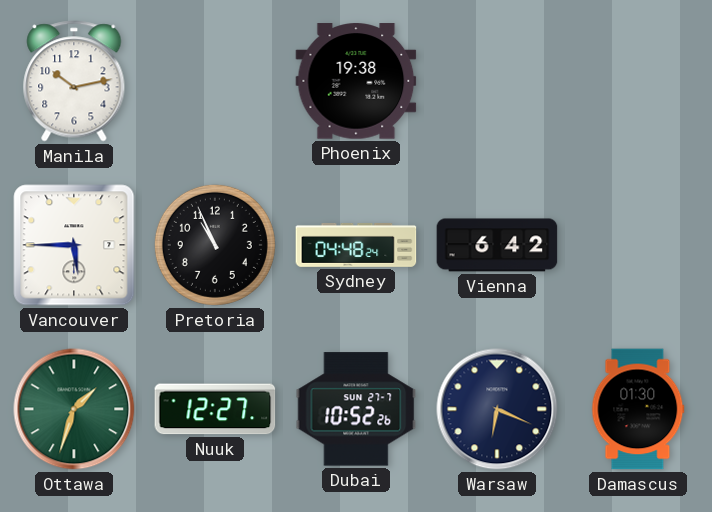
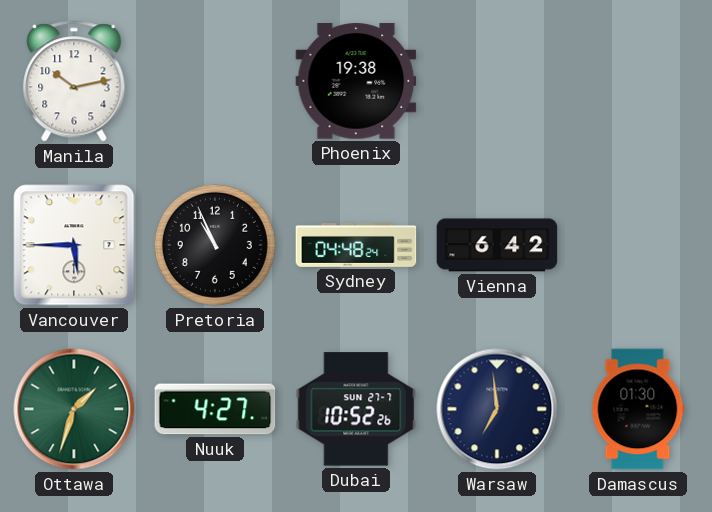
Nuuk: 12:27 -> 4:27 (215, 409)
Warsaw: 6:19 -> 6:59 (497, 409)
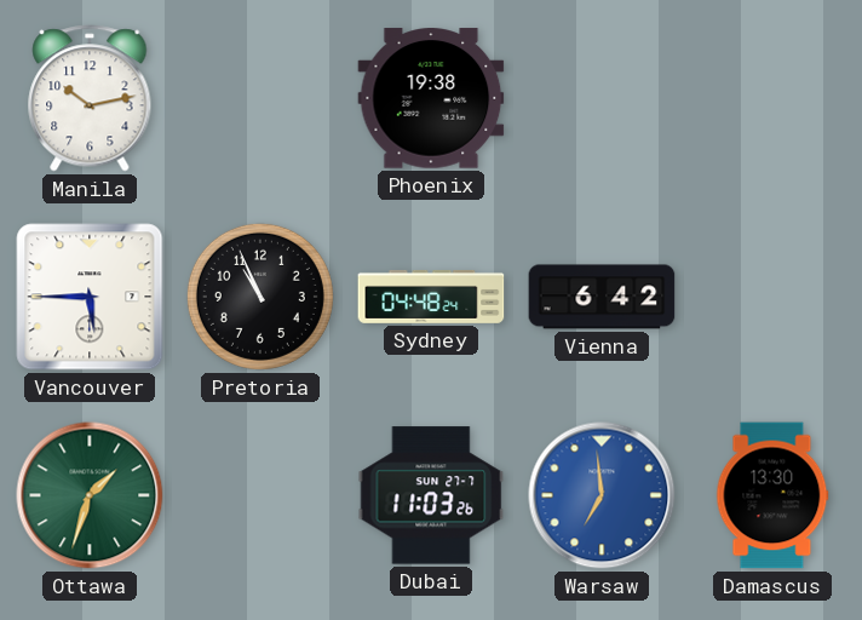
Nuuk: 4:27 -> none (215, 409)
Dubai: 10:52 -> 11:03 (431, 495)
Warsaw dial: navy -> blue (602, 495)
Damascus: 01:30 -> 13:30 (772, 495)
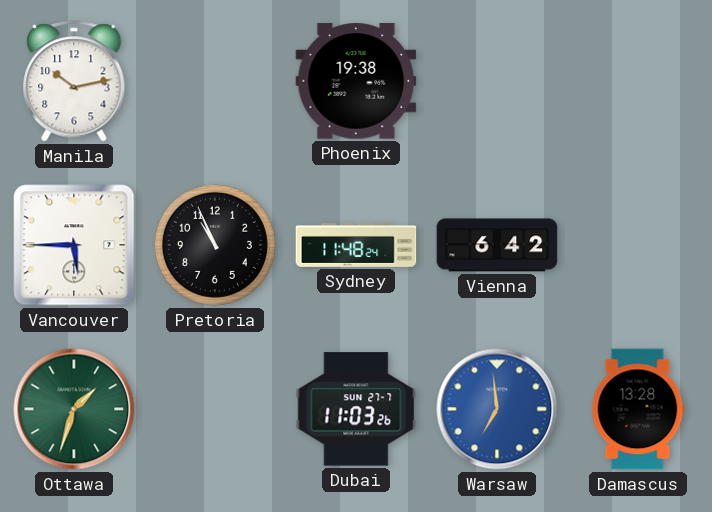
Sydney: 04:48 -> 11:48 (356, 245)
Damascus: 13:30 -> 13:28 (638, 409)
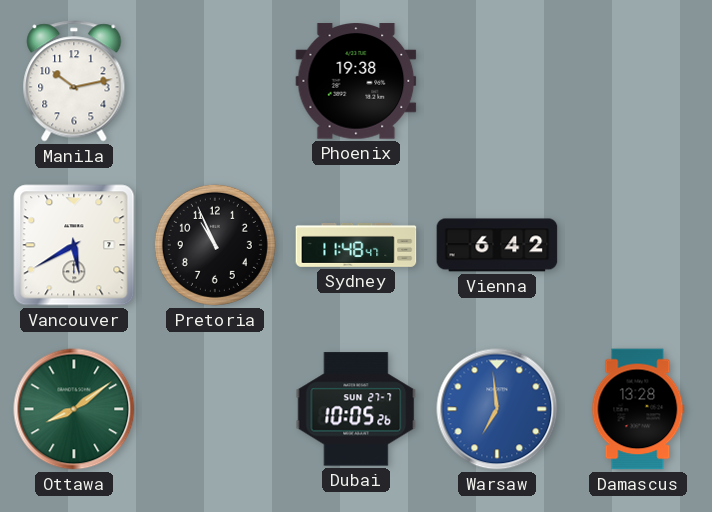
Vancouver: 5:45 -> 5:40 (74, 245)
Sydney: 11:48:24 -> 11:48:47 (356, 245)
Ottawa: 1:33 -> 8:09 (74, 409)
Dubai: 11:03 -> 10:05 (356, 409)
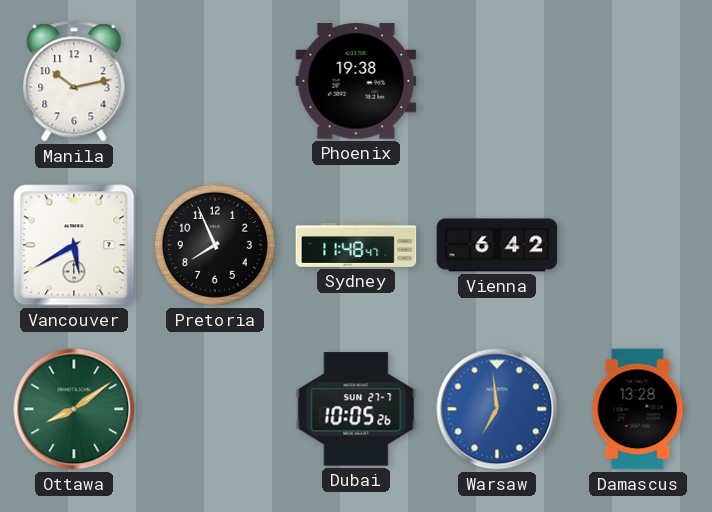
Pretoria: 10:56 -> 7:56 (215, 245)
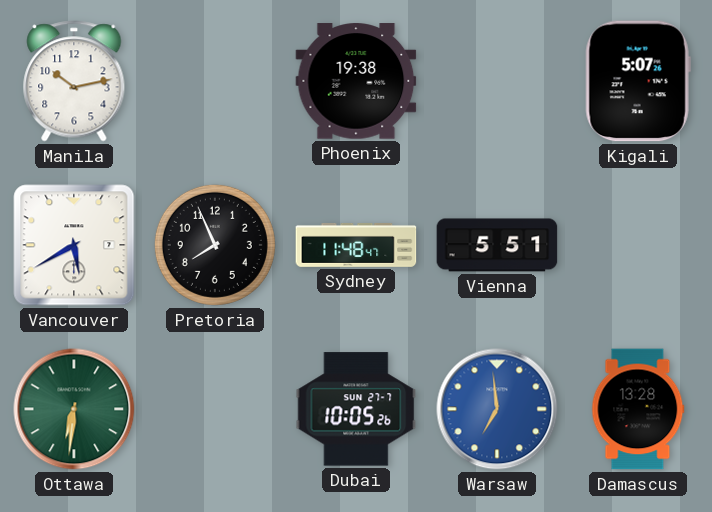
Kigali: none -> 5:07 (638, 81)
Vienna: 6:42 -> 5:51 (497, 245)
Ottawa: 8:09 -> 6:31 (74, 409)
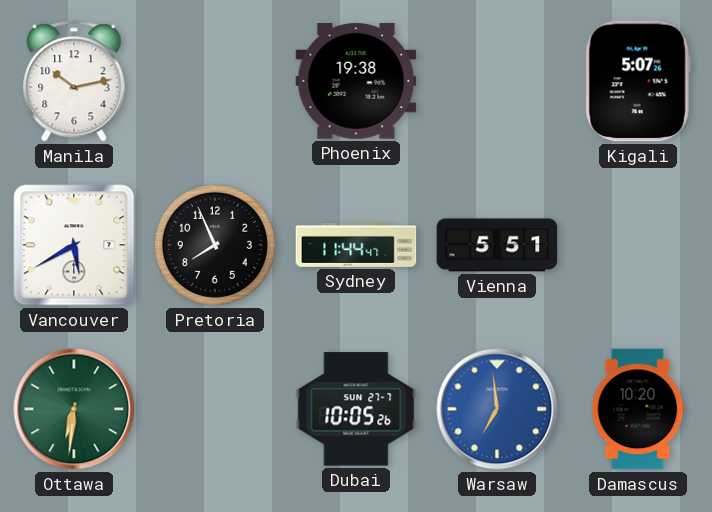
Sydney: 11:48 -> 11:44 (356, 245)
Damascus: 13:28 -> 10:20 (638, 409)
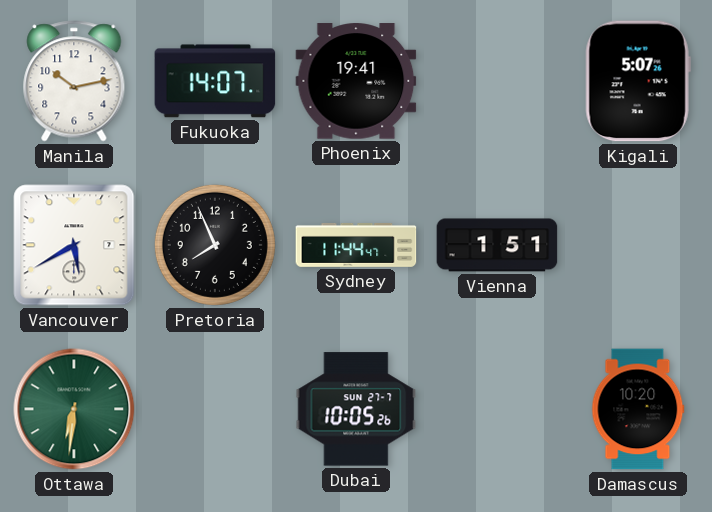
Fukuoka: none -> 14:07 (215, 81)
Phoenix: 19:38 -> 19:41 (356, 81)
Vienna: 5:51 -> 1:51 (497, 245)
Warsaw: 6:59 -> none (497, 409)
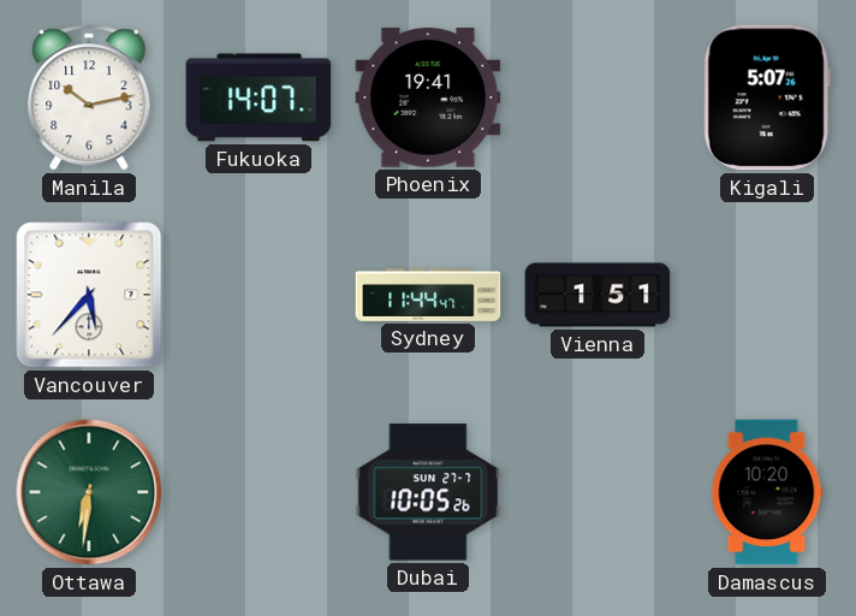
Vancouver: 5:40 -> 5:37 (89, 295)
Pretoria: 7:56 -> none (215, 245)
